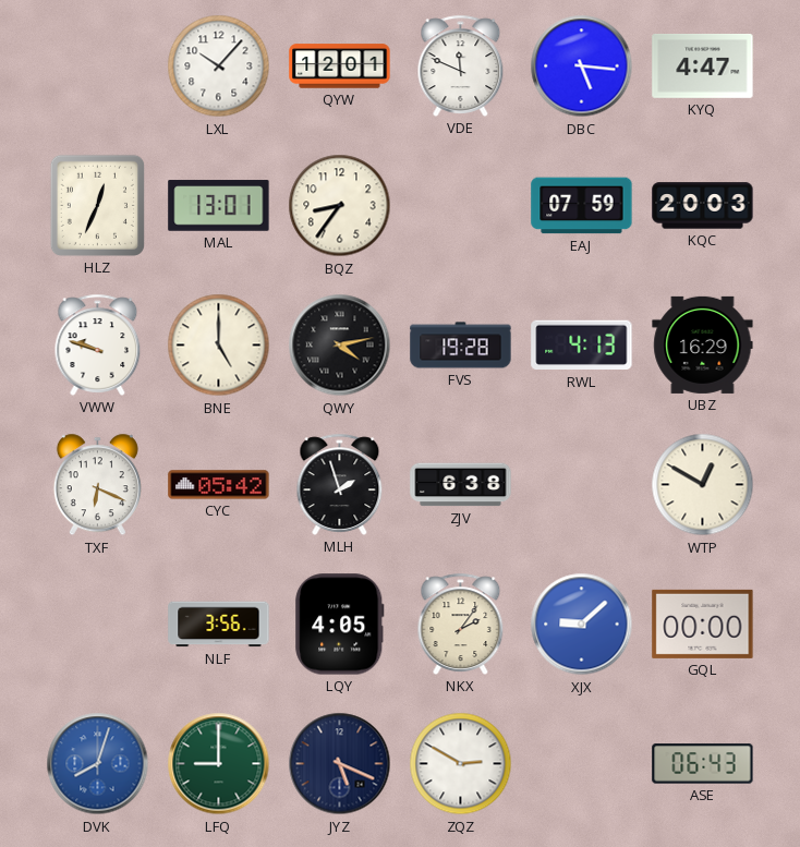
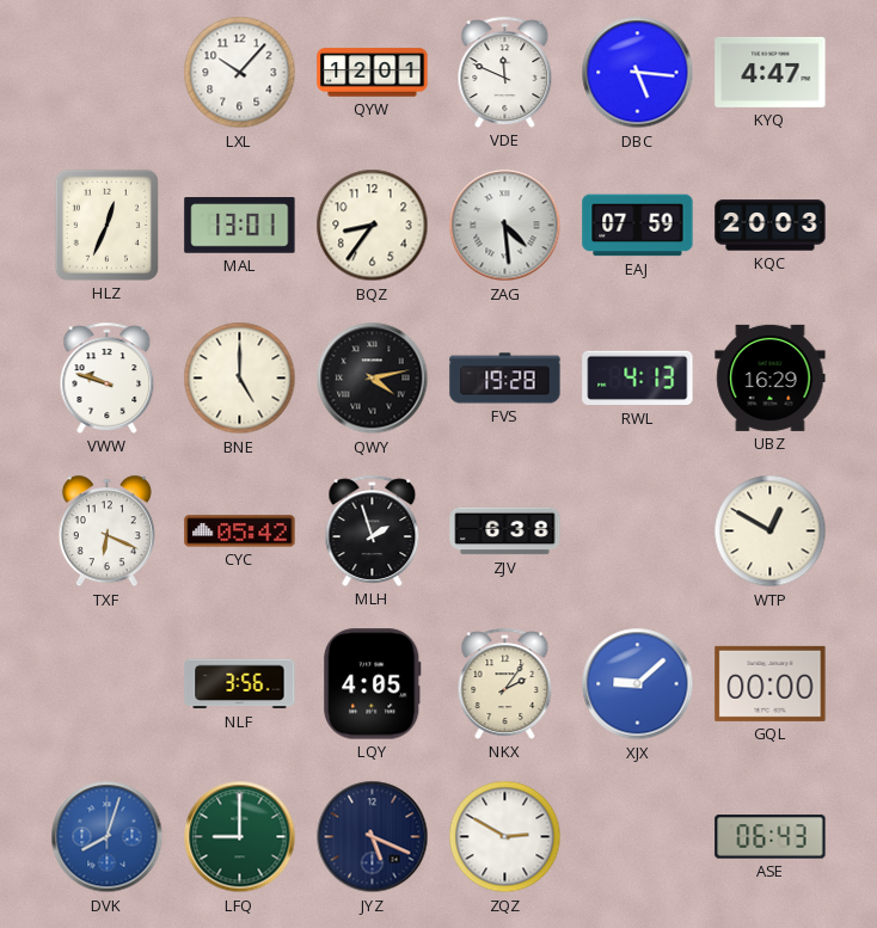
ZAG: none -> 4:29 (505, 226)
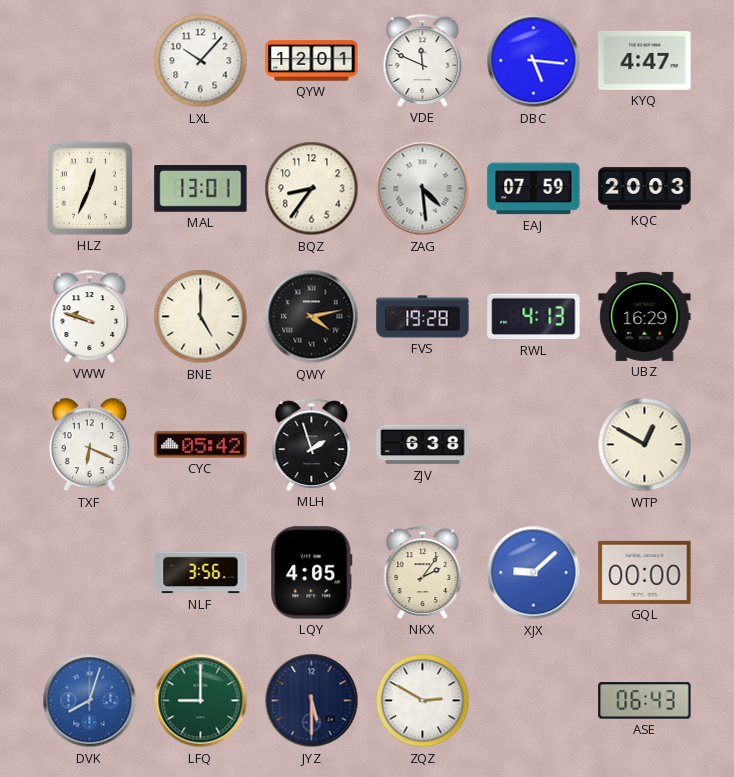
JYZ: 5:19 -> 5:30 (312, 701)
